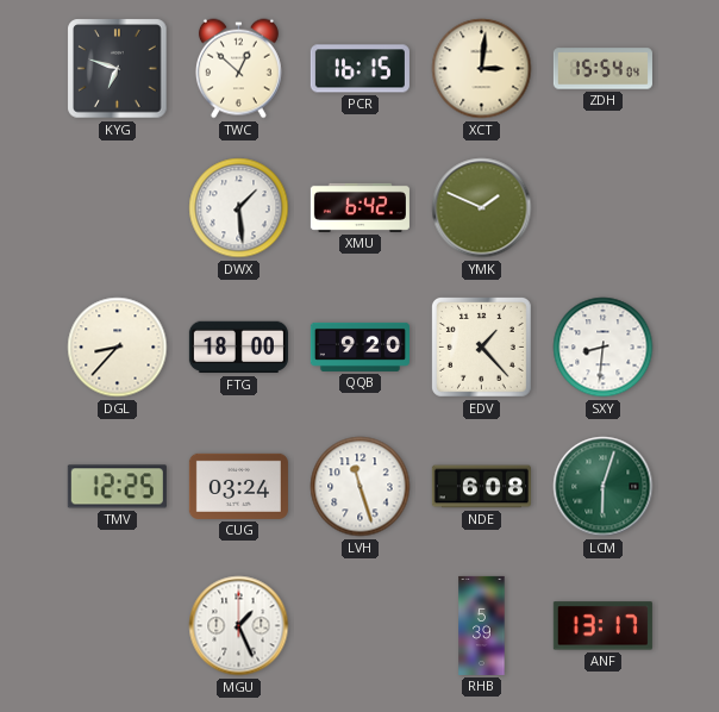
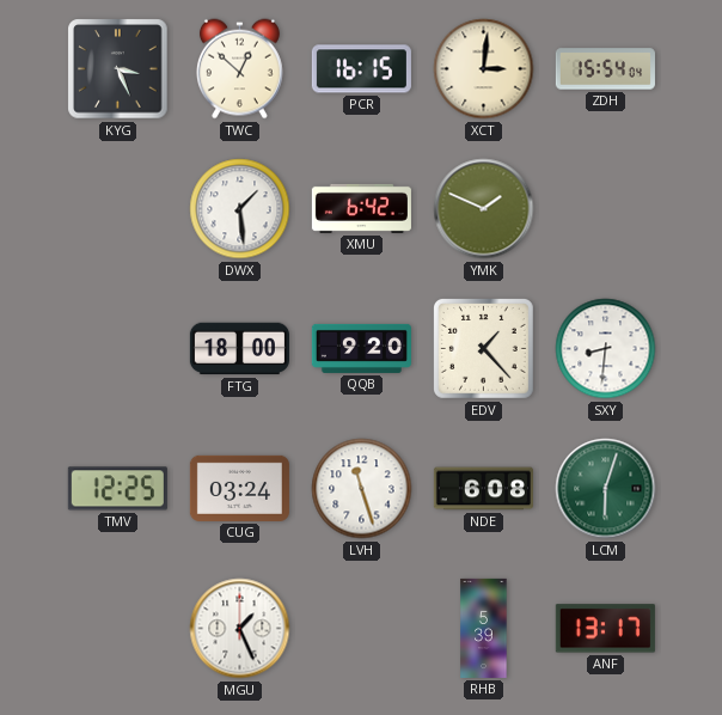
KYG: 6:48 -> 3:26 (118, 69)
DGL: 8:37 -> none (118, 348)
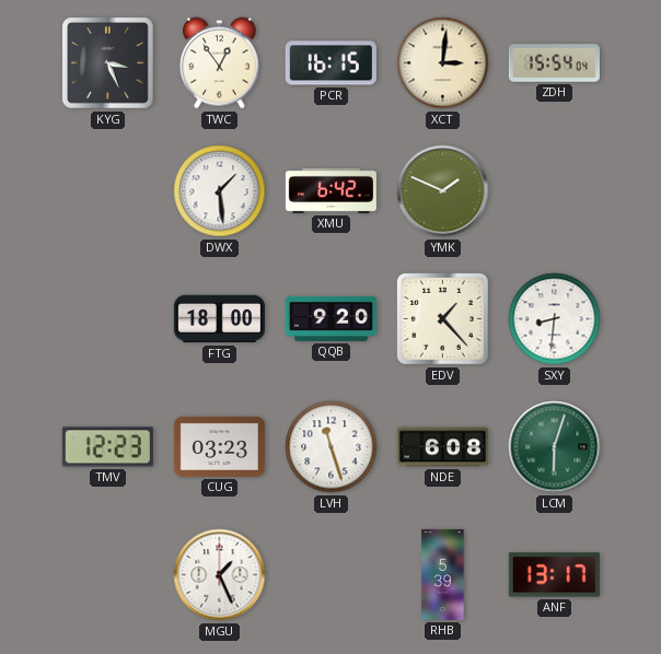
TWC: 12:52 -> 12:54 (219, 63)
TMV: 12:25 -> 12:23 (107, 447)
CUG: 03:24 -> 03:23 (219, 446)
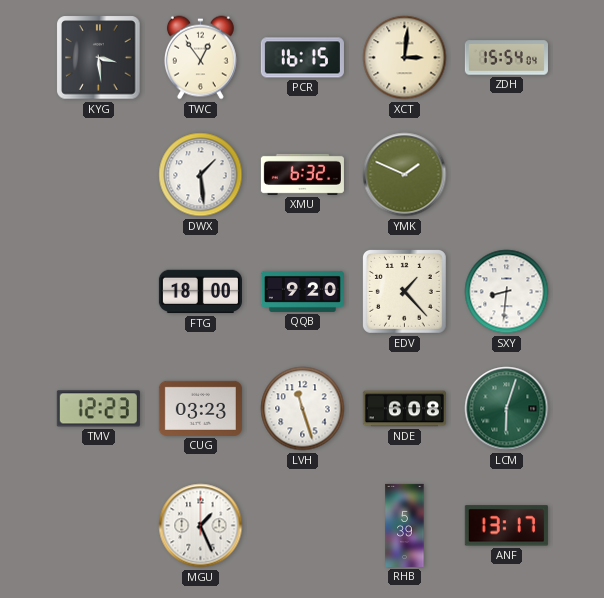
KYG: 3:26 -> 3:29 (99, 58)
XMU: 6:42 -> 6:32 (302, 174)
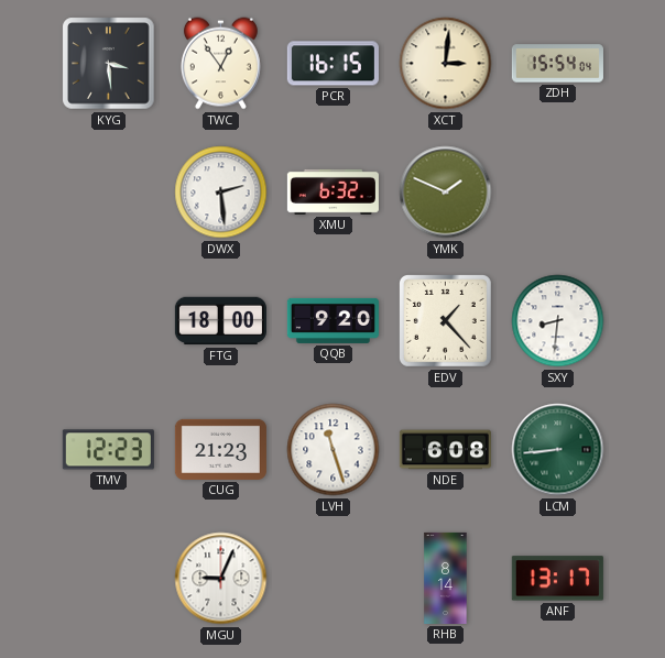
DWX: 1:29 -> 2:29 (221, 193)
CUG: 03:23 -> 21:23 (220, 449)
LCM: 6:03 -> 8:44 (558, 450)
MGU: 1:26 -> 9:04 (221, 579)
RHB: 5:39 -> 8:14 (446, 578)
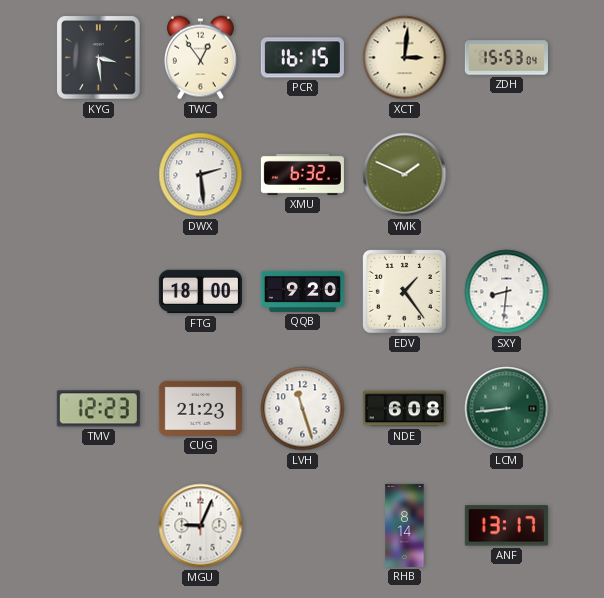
ZDH: 15:54 -> 15:53 (506, 58)
EDV: 1:23 -> 1:24 (404, 291)
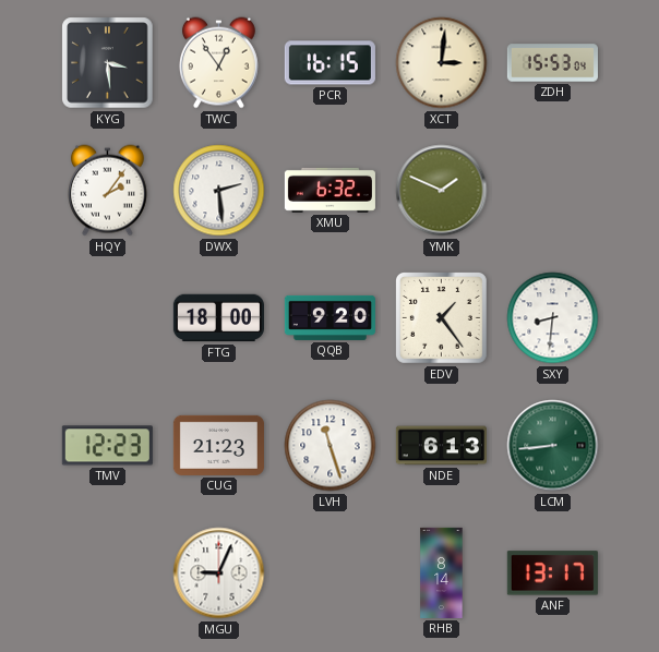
HQY: none -> 2:06 (107, 191)
NDE: 6:08 -> 6:13 (441, 446)
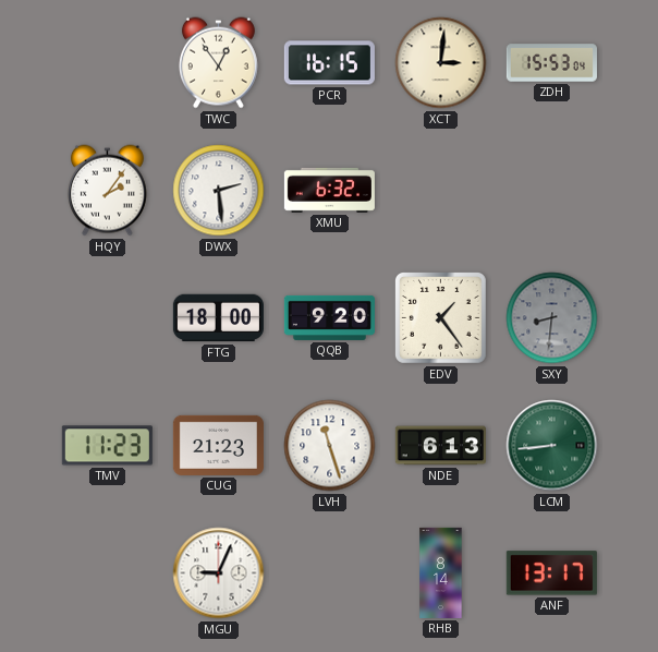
KYG: 3:29 -> none (108, 63)
YMK: 1:49 -> none (442, 191)
SXY dial: white -> grey (552, 318)
TMV: 12:23 -> 11:23 (107, 446)
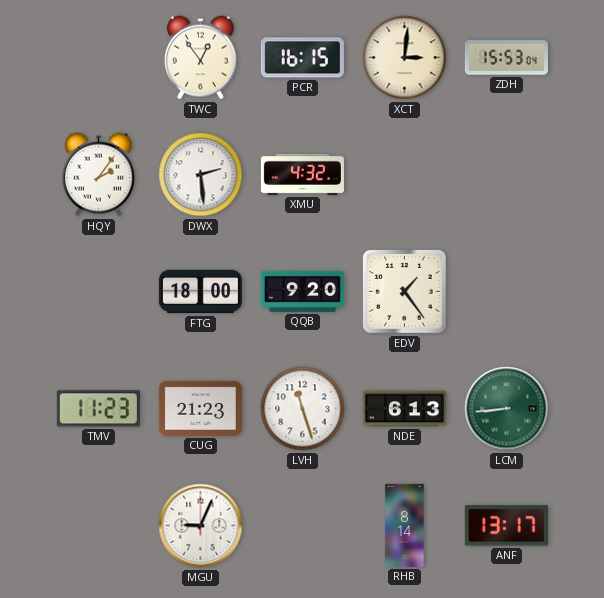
XMU: 6:32 -> 4:32 (302, 174)
SXY: 8:31 -> none (552, 318)
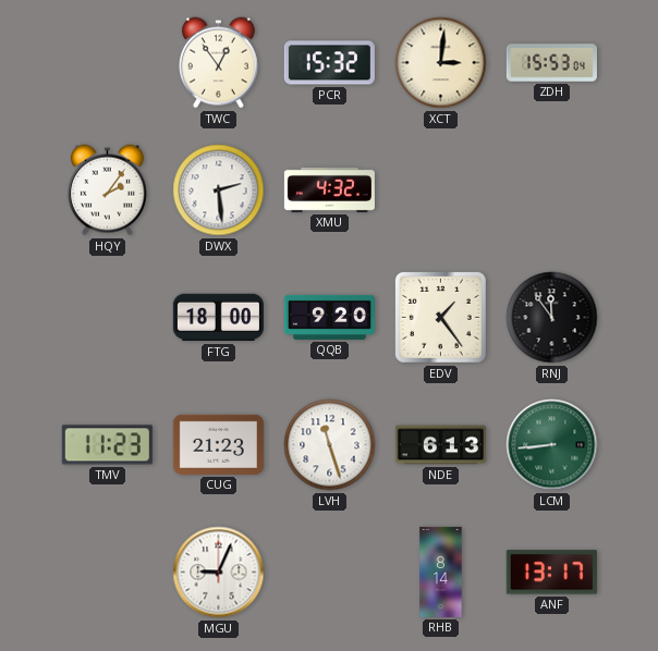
PCR: 16:15 -> 15:32 (329, 63)
RNJ: none -> 11:54 (552, 318)
